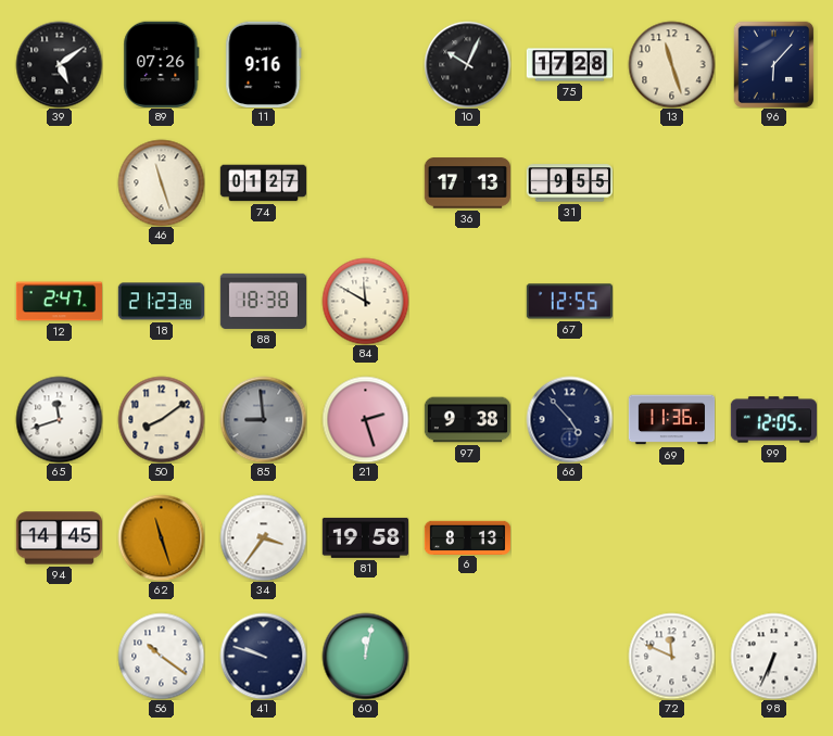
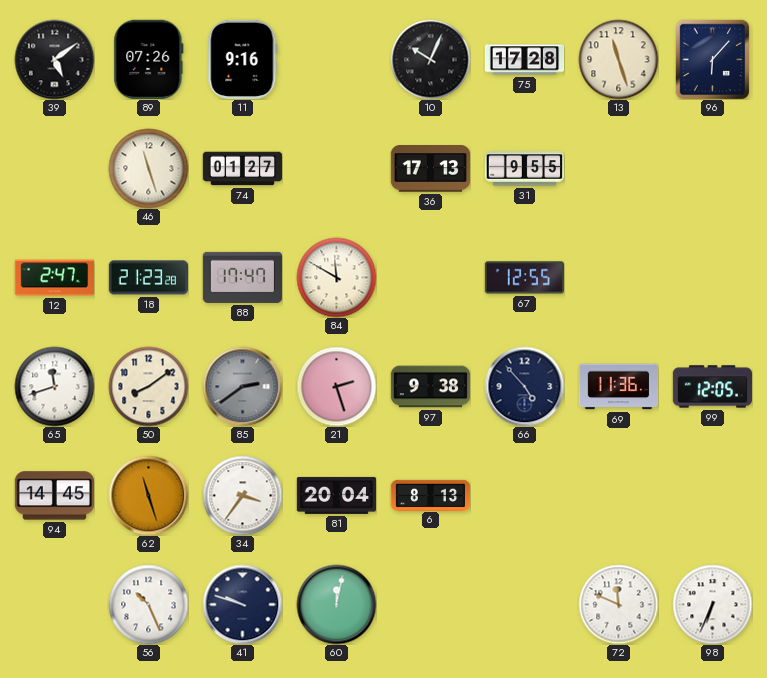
88: 18:38 -> 17:47 (242, 277)
85: 8:59 -> 2:39 (242, 386)
81: 19:58 -> 20:04 (336, 495)
56: 10:21 -> 10:26 (148, 604)
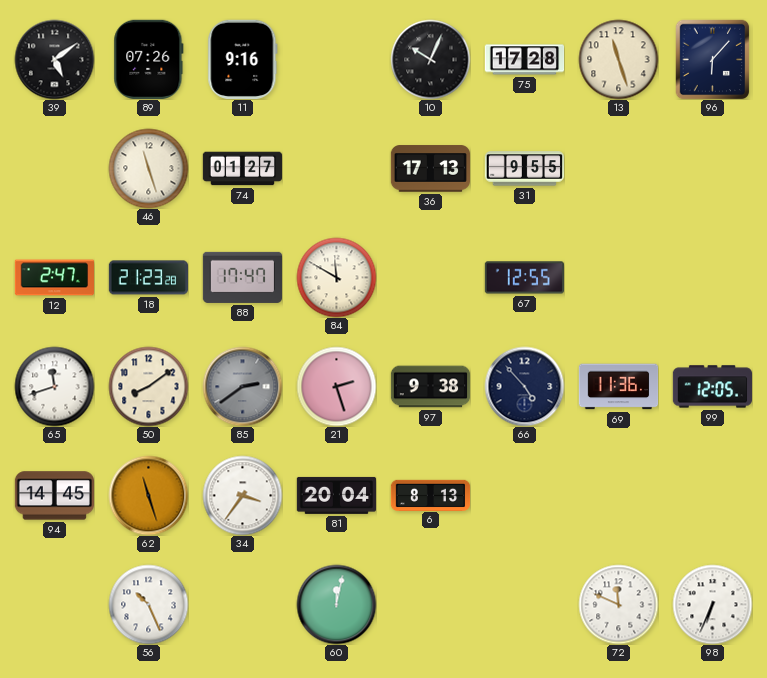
41: 9:48 -> none (242, 604)
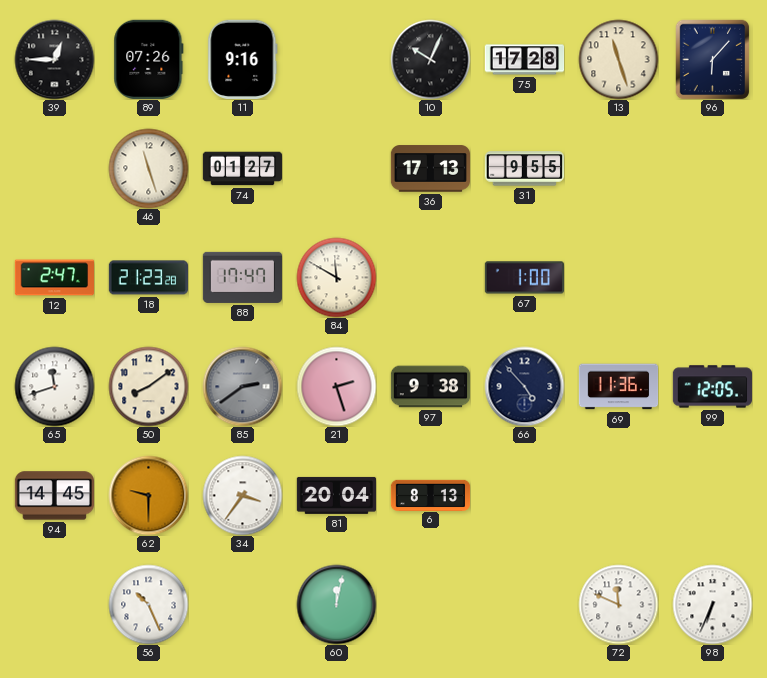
39: 5:09 -> 12:45 (54, 59)
67: 12:55 -> 1:00 (524, 278)
62: 11:27 -> 9:30 (148, 495)
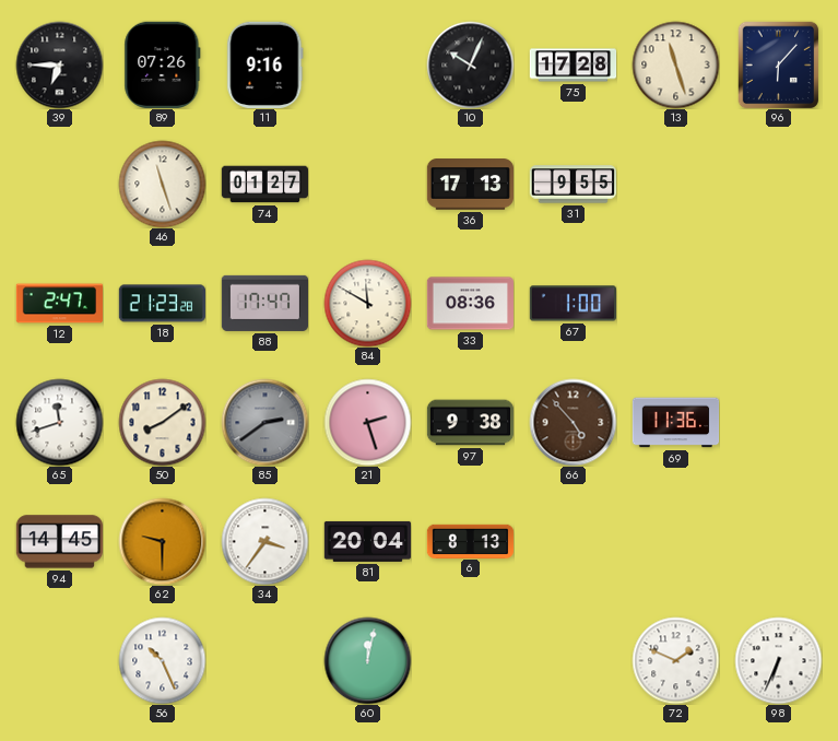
39: 12:45 -> 6:45 (59, 64)
33: none -> 08:36 (470, 304)
66 dial: navy -> brown (573, 422)
99: 12:05 -> none (712, 387)
72: 11:49 -> 1:49 (675, 660)
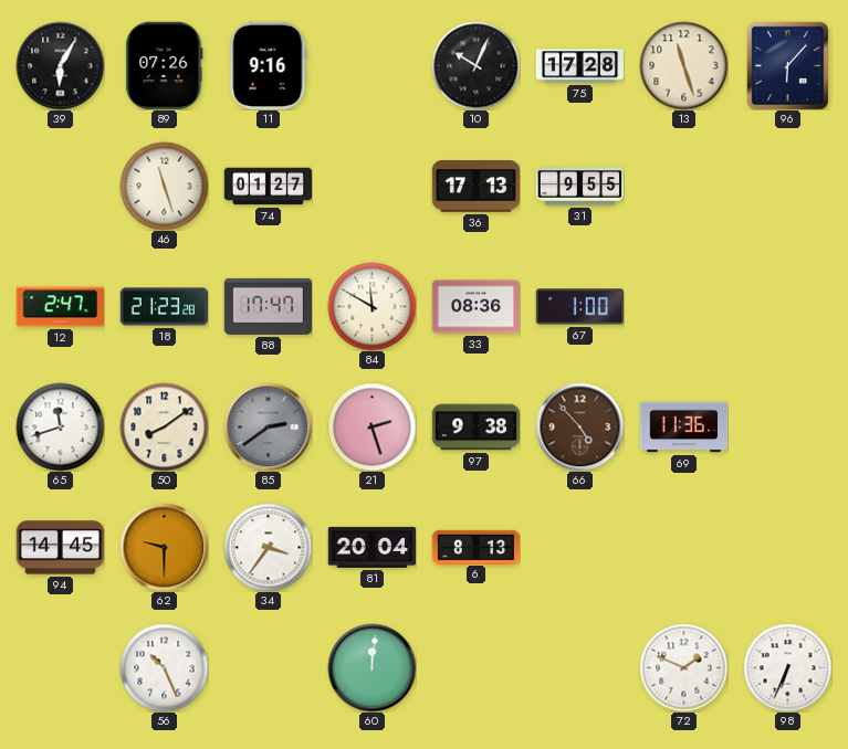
39: 6:45 -> 6:05 (60, 65)
60: 12:02 -> 12:01 (371, 667)
